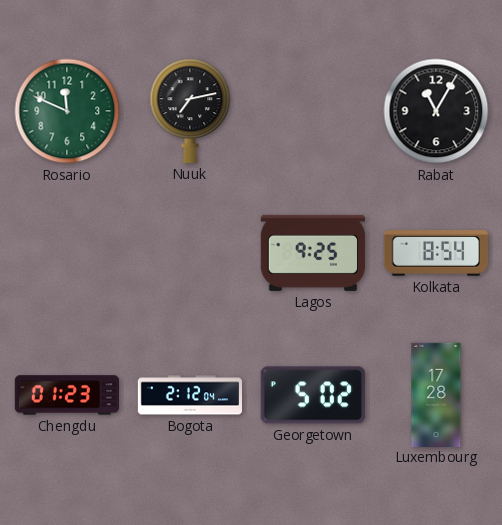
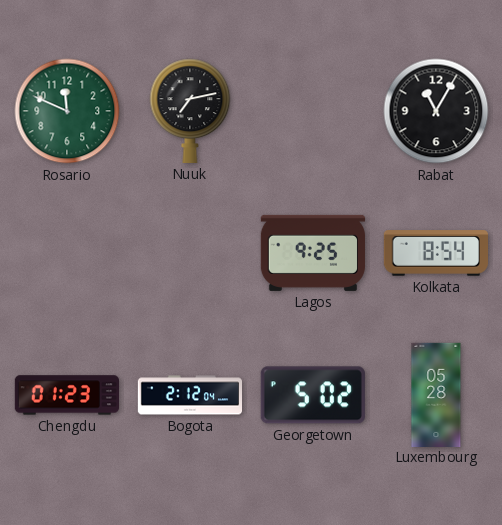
Luxembourg: 17:28 -> 05:28 (436, 394)
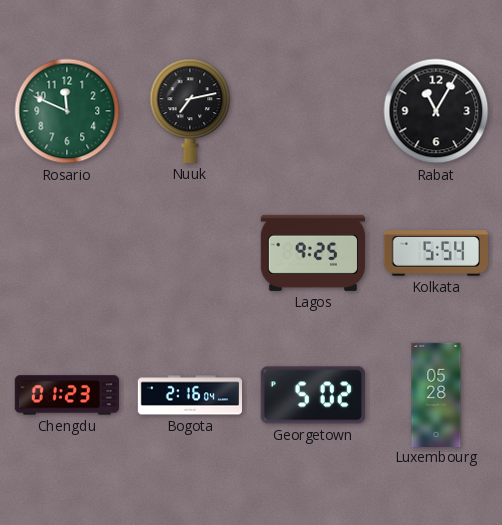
Kolkata: 8:54 -> 5:54 (435, 253)
Bogota: 2:12 -> 2:16 (190, 395)
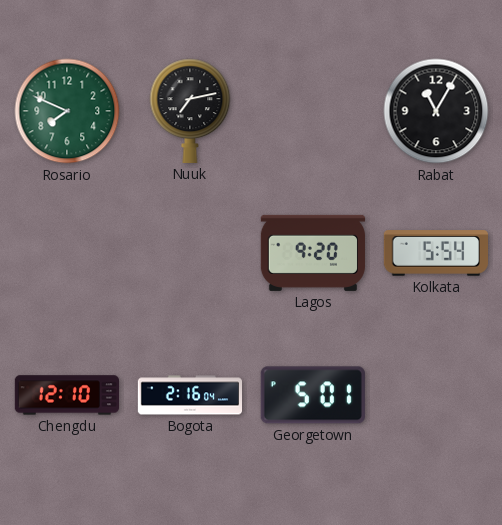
Rosario: 11:49 -> 7:49 (67, 111)
Lagos: 9:25 -> 9:20 (312, 253)
Chengdu: 01:23 -> 12:10 (66, 395)
Georgetown: 5:02 -> 5:01 (313, 395)
Luxembourg: 05:28 -> none (436, 394)
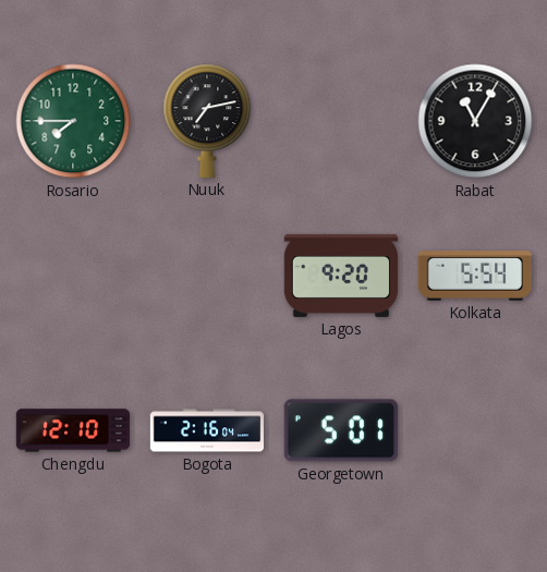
Rosario: 7:49 -> 7:45 (73, 121)
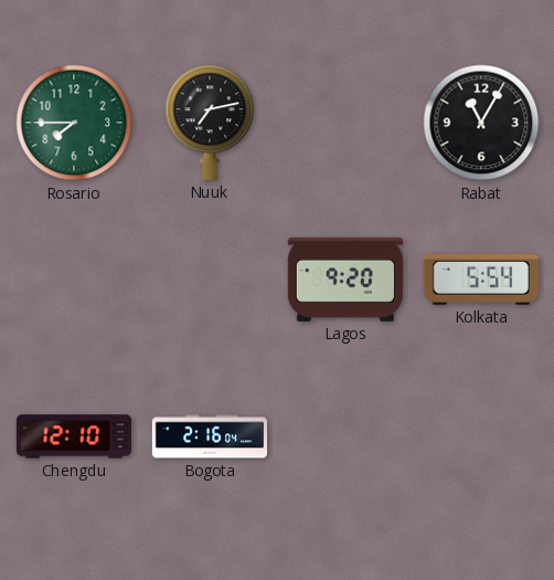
Georgetown: 5:01 -> none (341, 430)
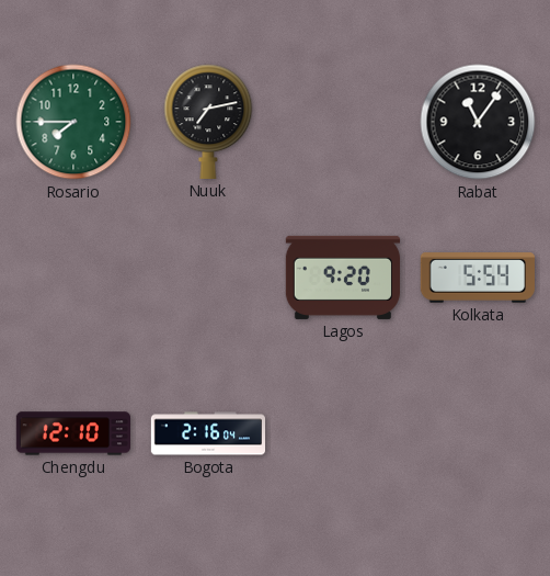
Rabat: 11:05 -> 11:06 (478, 122)
